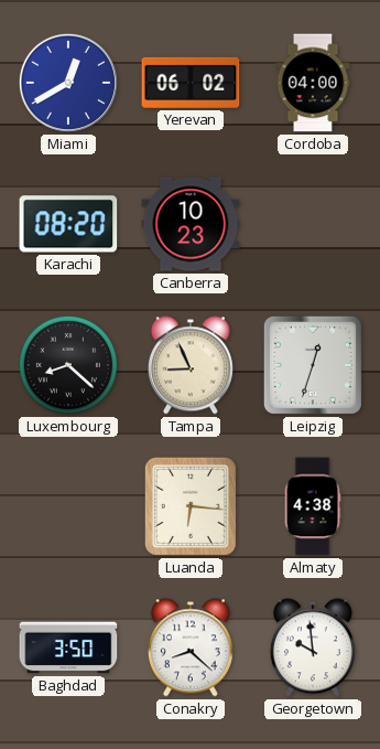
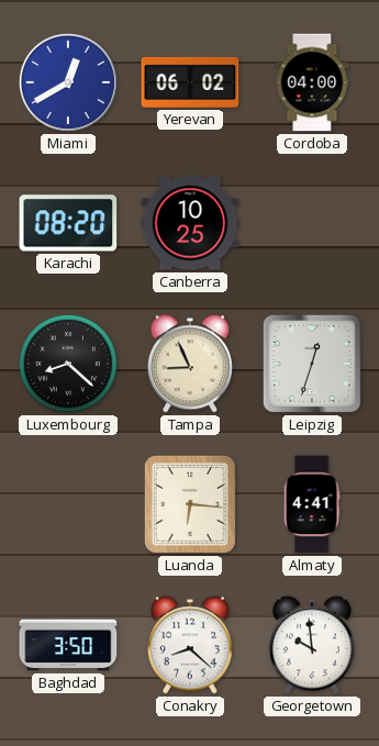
Canberra: 10:23 -> 10:25 (190, 223)
Almaty: 4:38 -> 4:41 (312, 504)
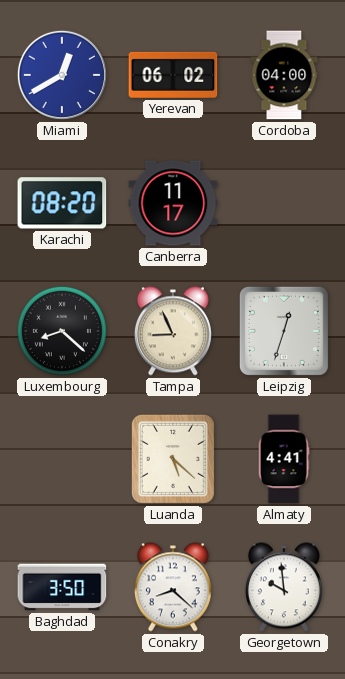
Canberra: 10:25 -> 11:17 (173, 203)
Luanda: 6:16 -> 5:22 (173, 459)
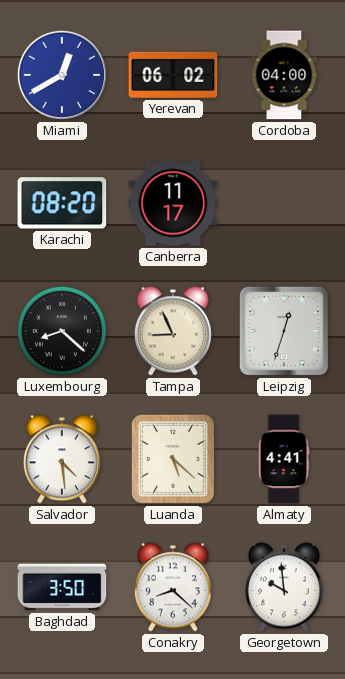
Salvador: none -> 4:29 (62, 459)
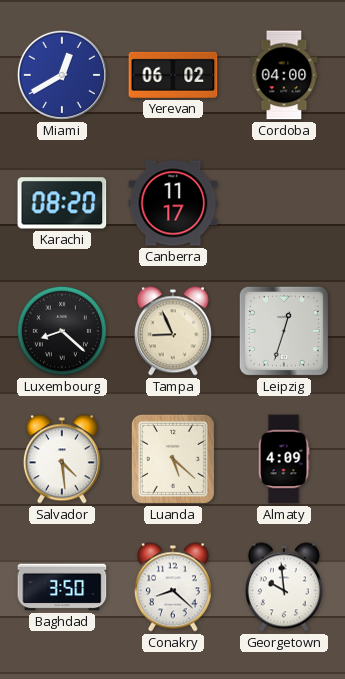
Almaty: 4:41 -> 4:09 (284, 459)
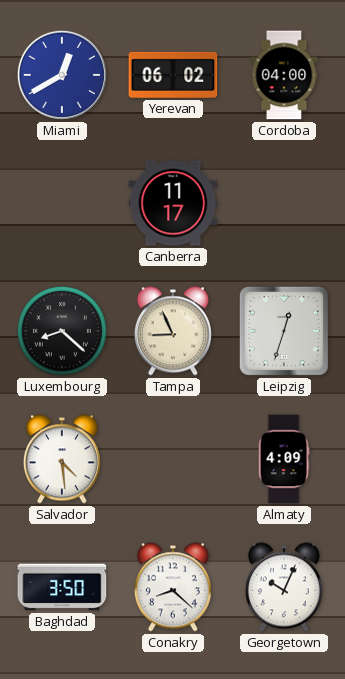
Karachi: 08:20 -> none (62, 203)
Luanda: 5:22 -> none (173, 459)
Georgetown: 9:59 -> 10:04 (284, 587)
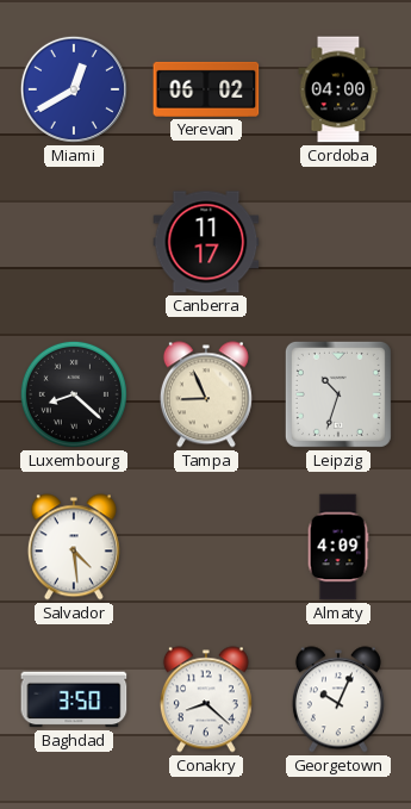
Leipzig: 12:33 -> 10:33 (338, 394)
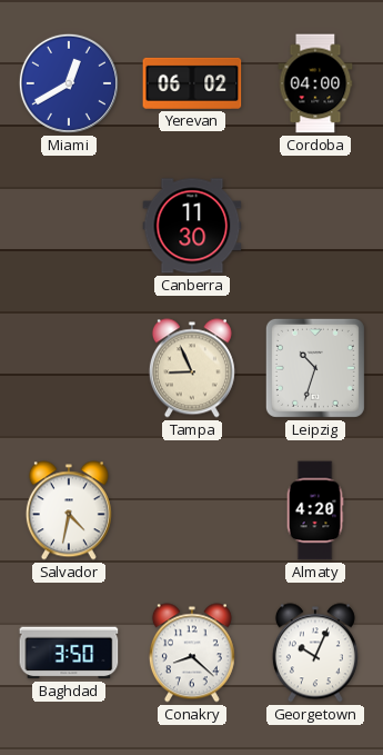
Canberra: 11:17 -> 11:30 (192, 226)
Luxembourg: 8:22 -> none (74, 394)
Salvador: 4:29 -> 4:32 (69, 510)
Almaty: 4:09 -> 4:20 (315, 510)
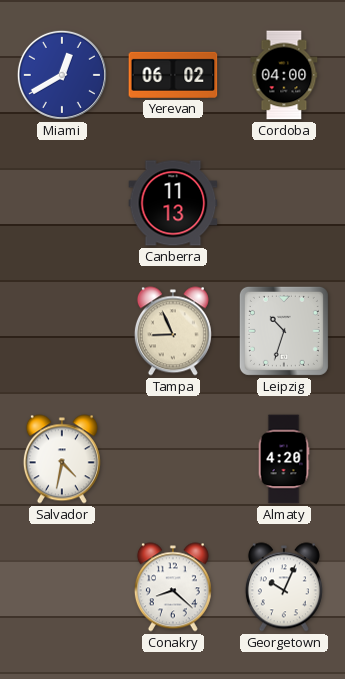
Canberra: 11:30 -> 11:13 (173, 203)
Baghdad: 3:50 -> none (69, 653)
